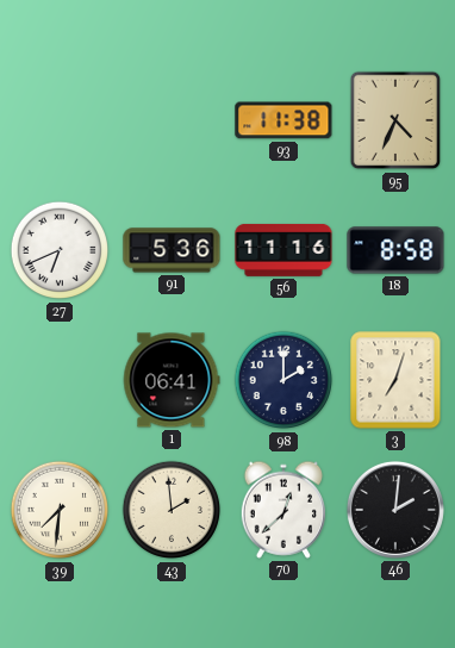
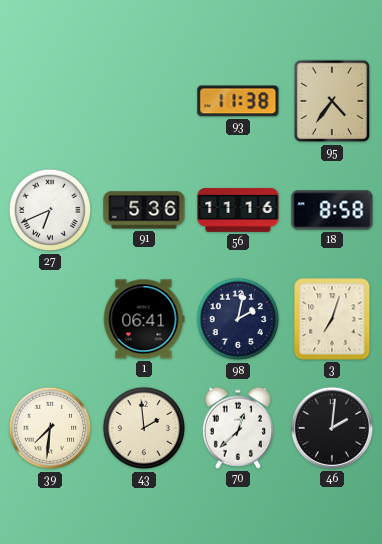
95: 4:34 -> 4:36 (332, 101)
98: 2:00 -> 2:02 (238, 319)
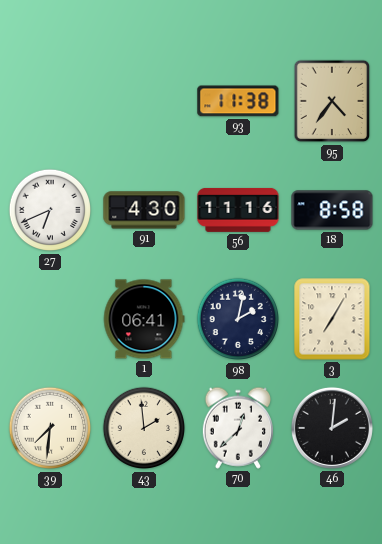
91: 5:36 -> 4:30 (144, 210)
3: 7:03 -> 7:05 (332, 319)
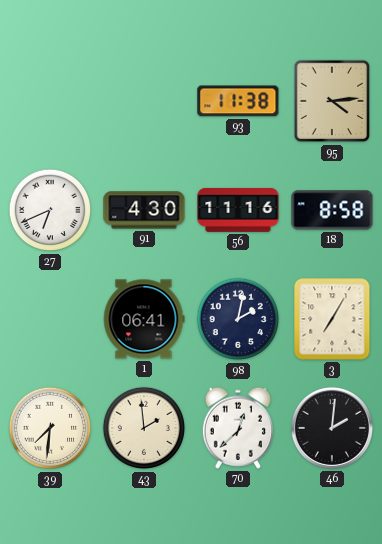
95: 4:36 -> 4:14 (332, 101)
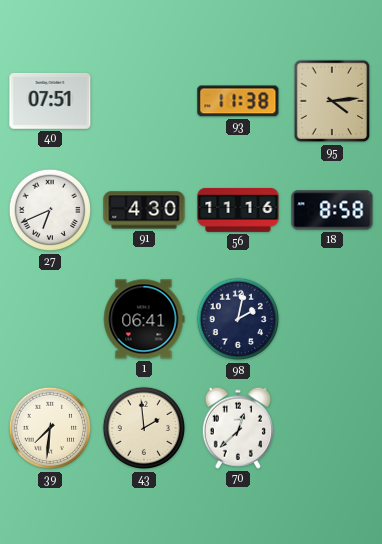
40: none -> 07:51 (50, 101)
3: 7:05 -> none (332, 319)
46: 2:01 -> none (332, 428)
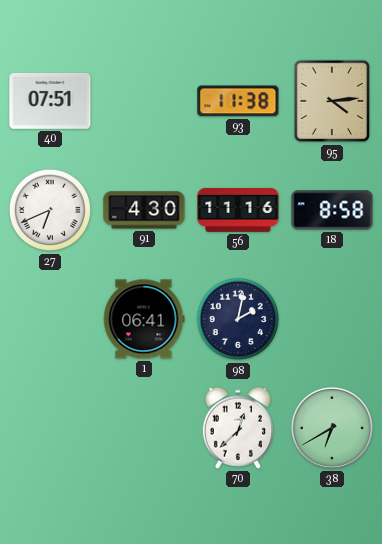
39: 7:31 -> none (50, 428)
43: 1:59 -> none (144, 428)
38: none -> 6:40 (332, 428)
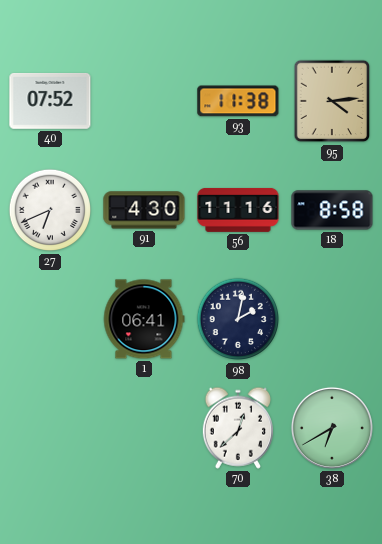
40: 07:51 -> 07:52 (50, 101)
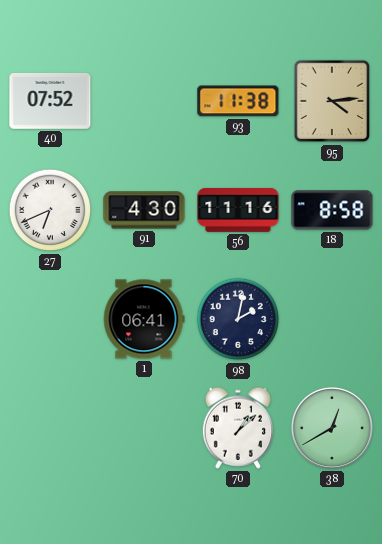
70: 12:38 -> 1:08 (237, 428)
38: 6:40 -> 12:40 (332, 428)
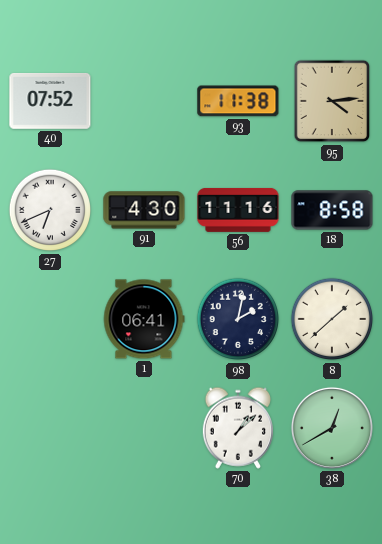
8: none -> 1:38 (332, 319)
